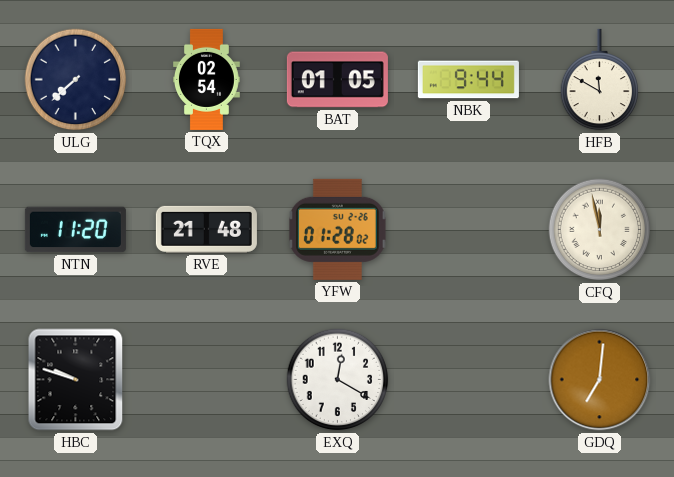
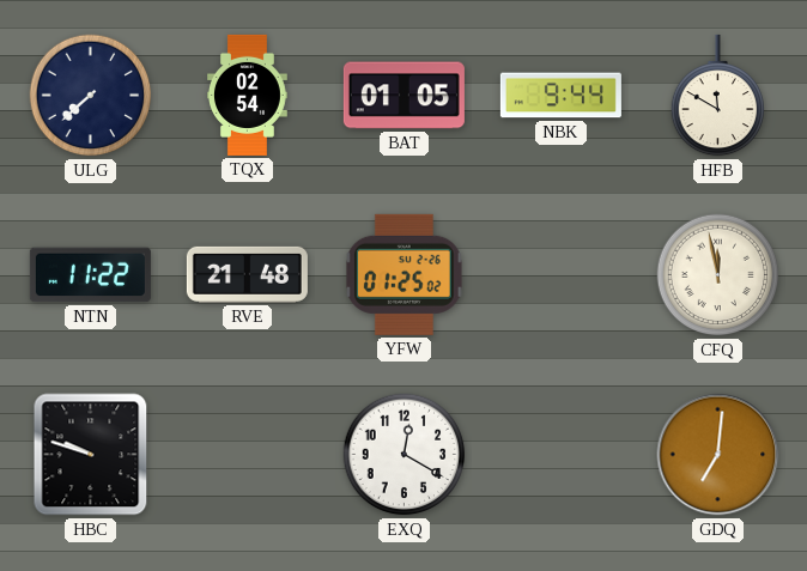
NTN: 11:20 -> 11:22 (90, 275)
YFW: 01:28 -> 01:25 (403, 274)
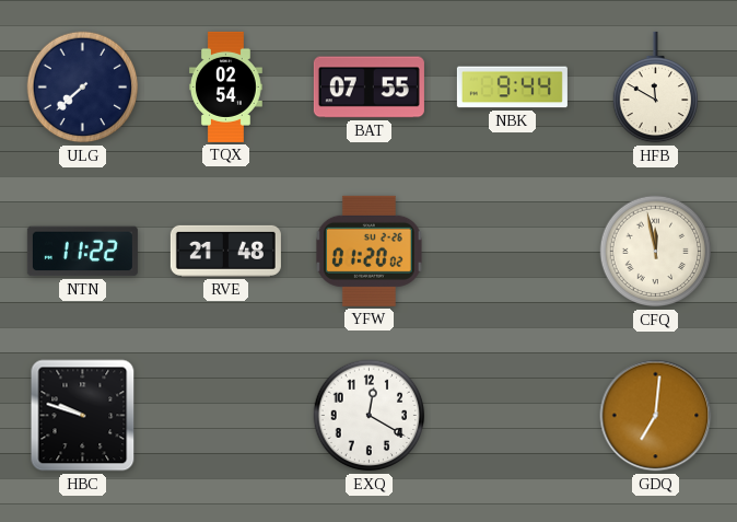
BAT: 01:05 -> 07:55 (368, 88)
YFW: 01:25 -> 01:20 (368, 251)
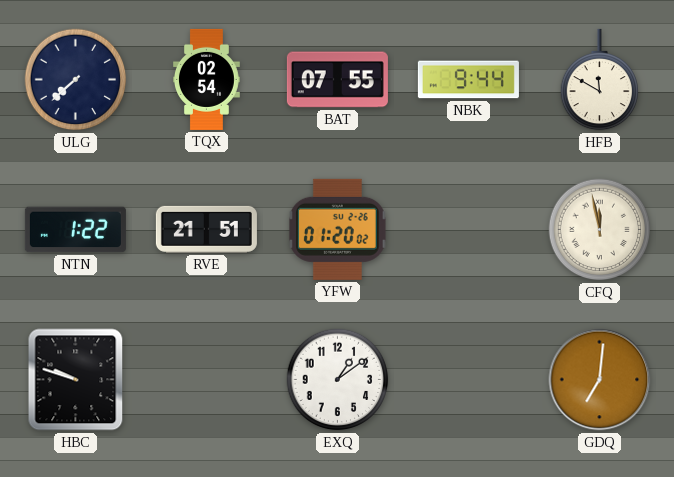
NTN: 11:22 -> 1:22 (75, 230)
RVE: 21:48 -> 21:51 (206, 229)
EXQ: 12:20 -> 1:09 (338, 380)
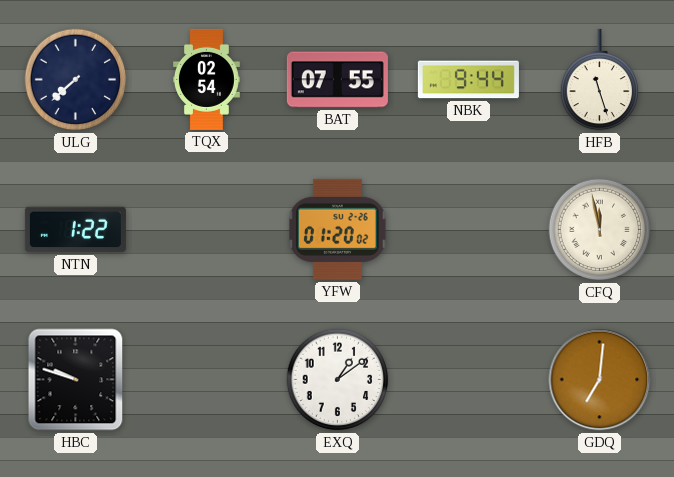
HFB: 11:50 -> 11:27 (600, 80)
RVE: 21:51 -> none (206, 229)
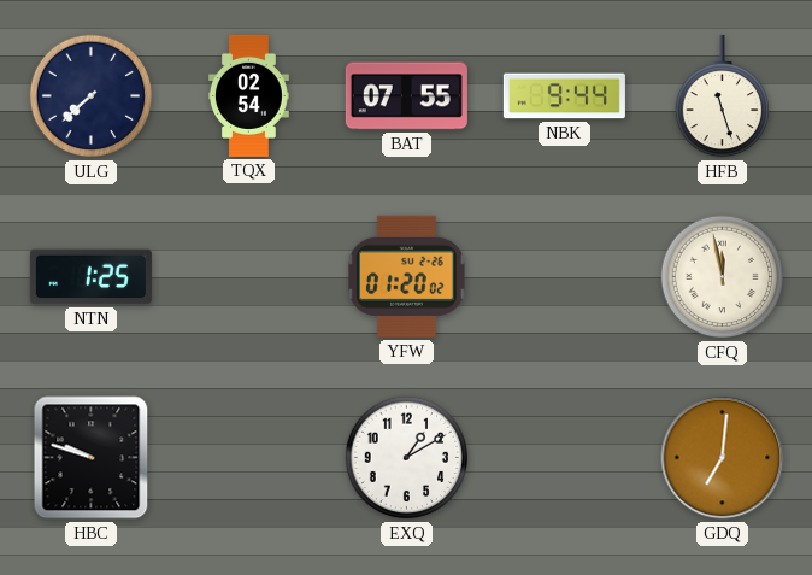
NTN: 1:22 -> 1:25 (90, 277)
EXQ: 1:09 -> 1:10 (407, 458)
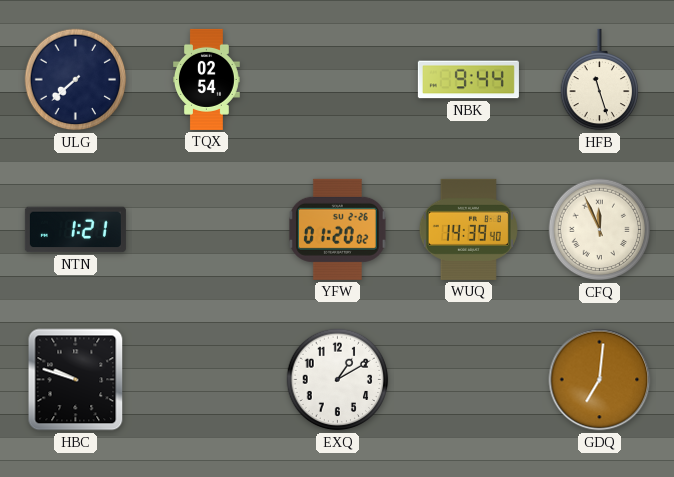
BAT: 07:55 -> none (406, 96)
NTN: 1:25 -> 1:21 (75, 230)
WUQ: none -> 14:39 (468, 229)
CFQ: 11:58 -> 11:56 (600, 230)
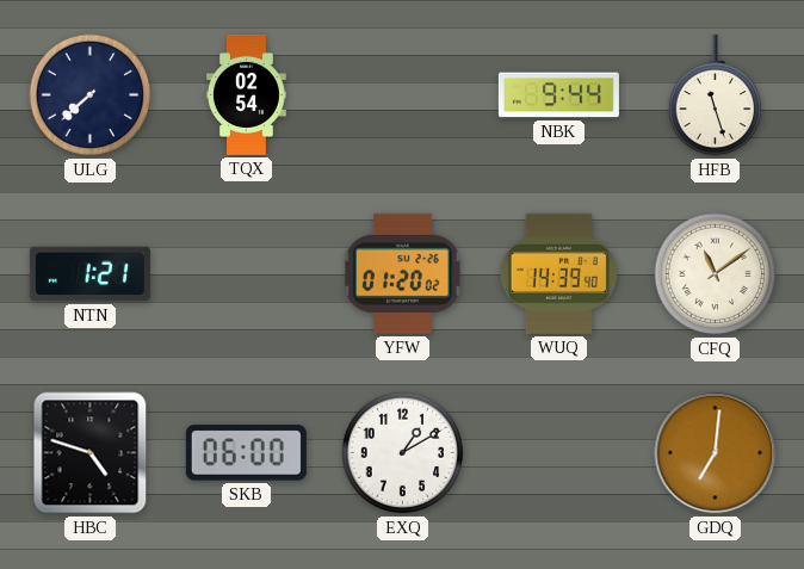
CFQ: 11:56 -> 11:09 (716, 274)
HBC: 9:48 -> 4:48 (91, 453)
SKB: none -> 06:00 (246, 453)
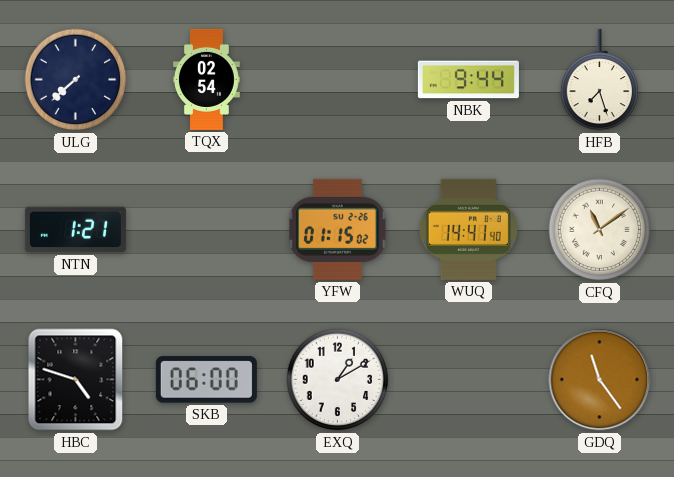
HFB: 11:27 -> 7:27 (600, 80)
YFW: 01:20 -> 01:15 (337, 229)
WUQ: 14:39 -> 14:41 (468, 229)
GDQ: 7:01 -> 11:24 (600, 380)
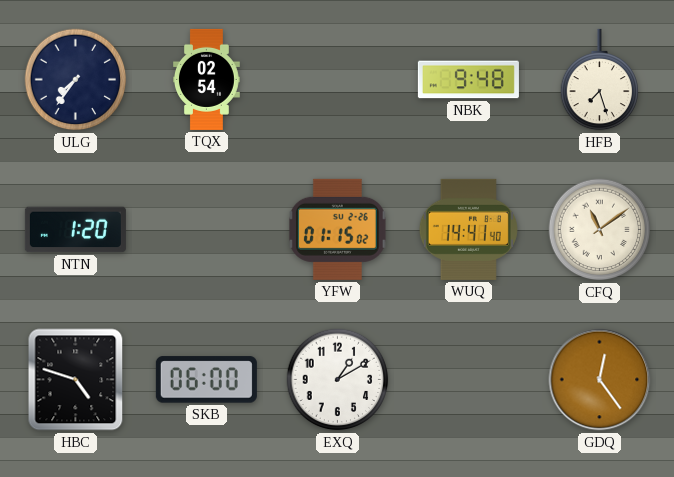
ULG: 7:38 -> 7:36 (76, 80)
NBK: 9:44 -> 9:48 (468, 80)
NTN: 1:21 -> 1:20 (75, 230)
GDQ: 11:24 -> 12:24 (600, 380)
